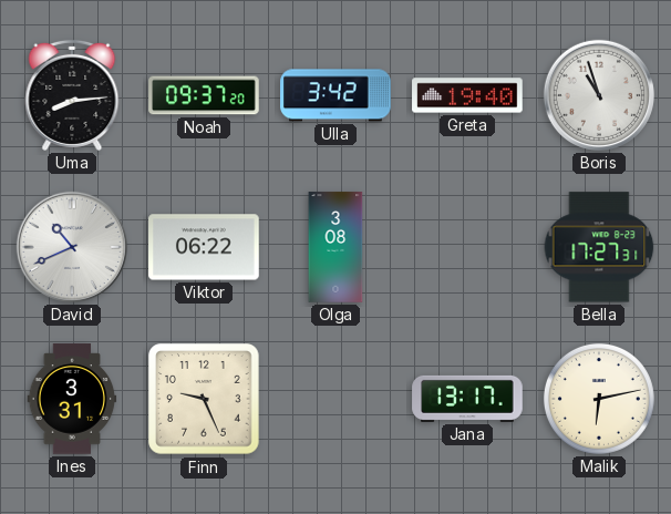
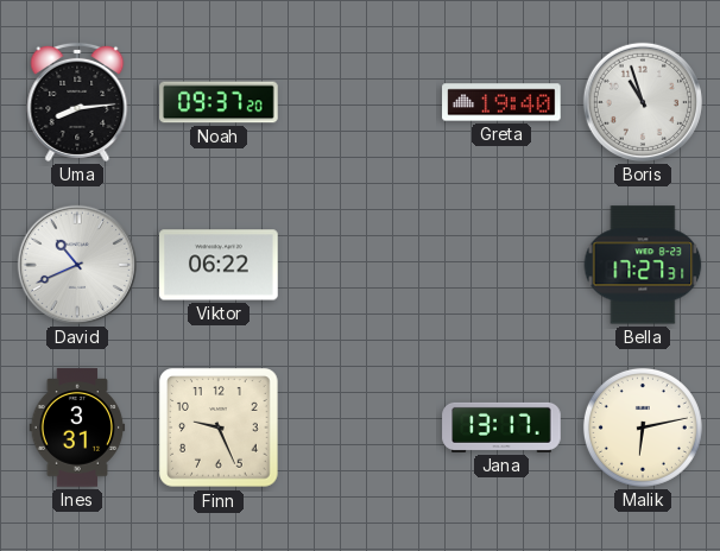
Ulla: 3:42 -> none (335, 95)
Olga: 3:08 -> none (335, 247)
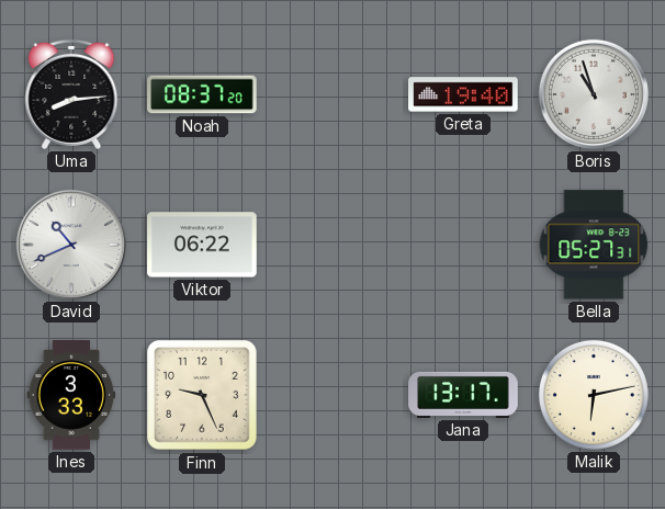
Noah: 09:37 -> 08:37 (202, 94)
Bella: 17:27 -> 05:27 (594, 245)
Ines: 3:31 -> 3:33 (71, 395)
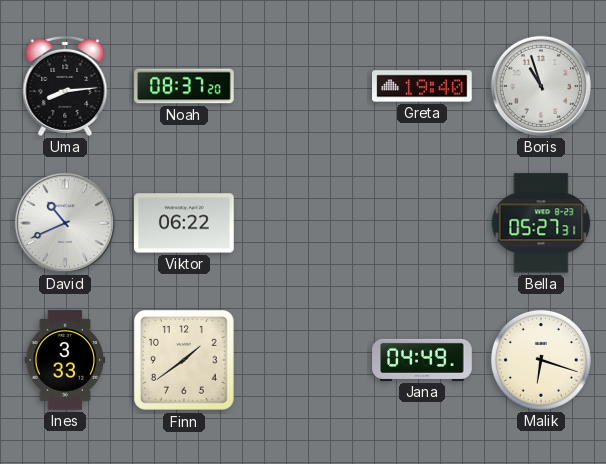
Finn: 9:26 -> 1:39 (184, 360)
Jana: 13:17 -> 04:49 (422, 360)
Malik: 6:13 -> 6:18 (541, 360)
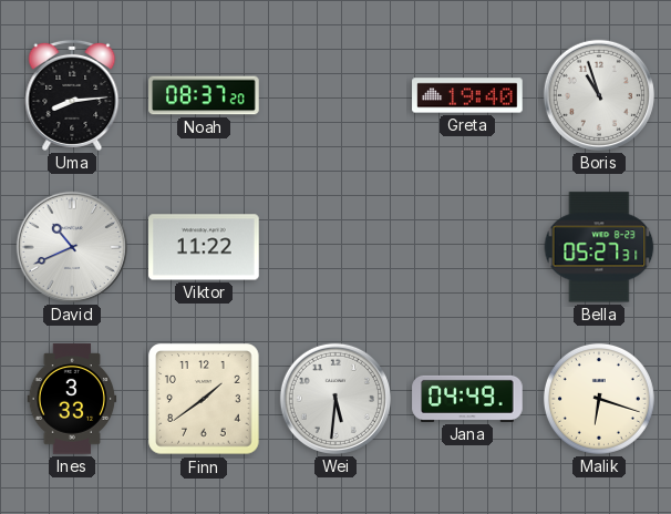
Viktor: 06:22 -> 11:22 (204, 247)
Wei: none -> 5:31 (335, 399)
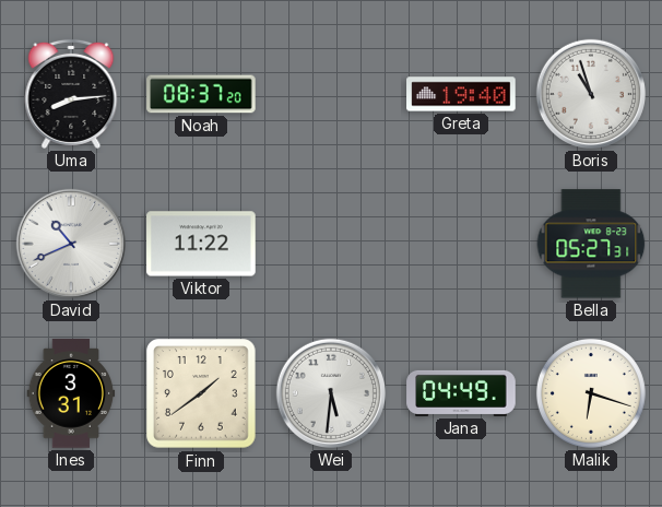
Ines: 3:33 -> 3:31 (71, 393)
